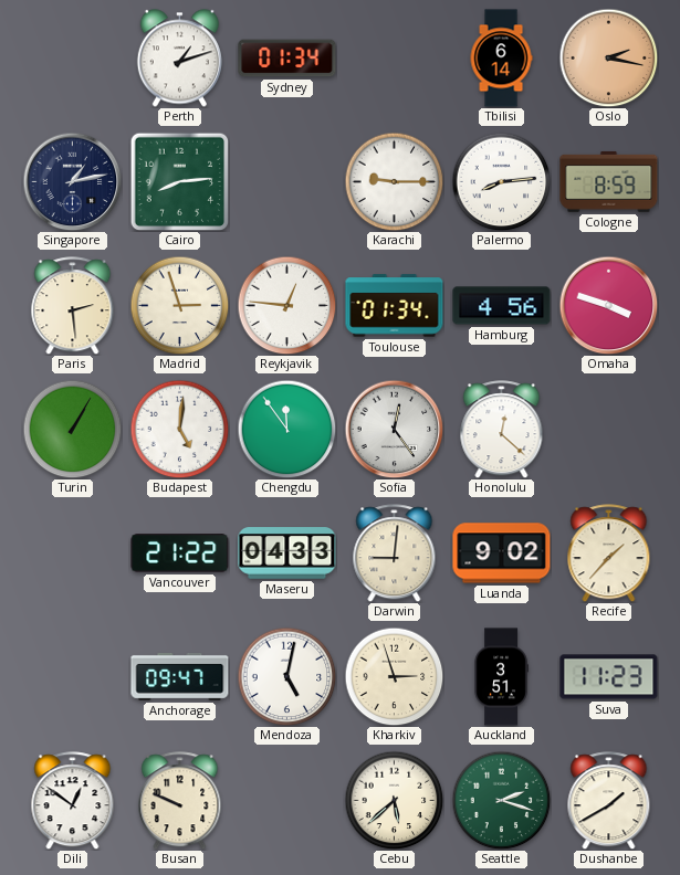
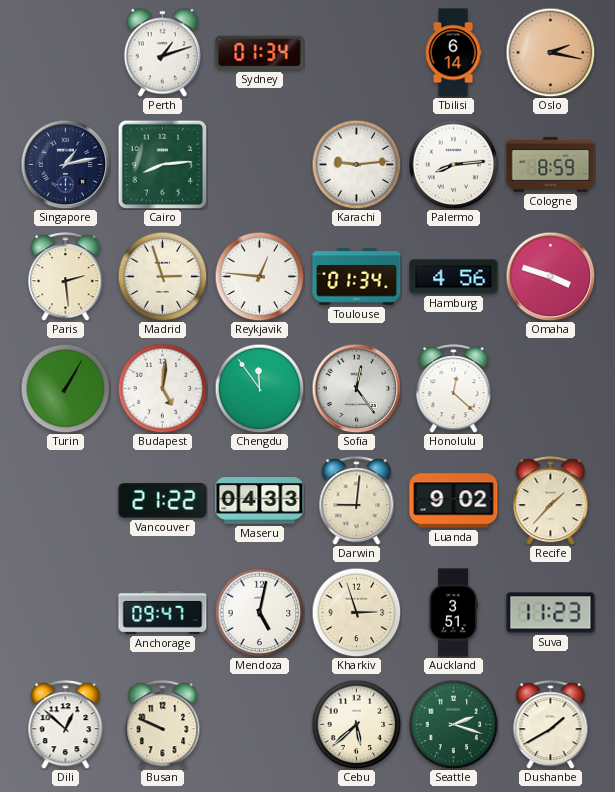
Karachi: 9:15 -> 9:14 (356, 164)
Dili: 12:51 -> 12:52 (66, 725)
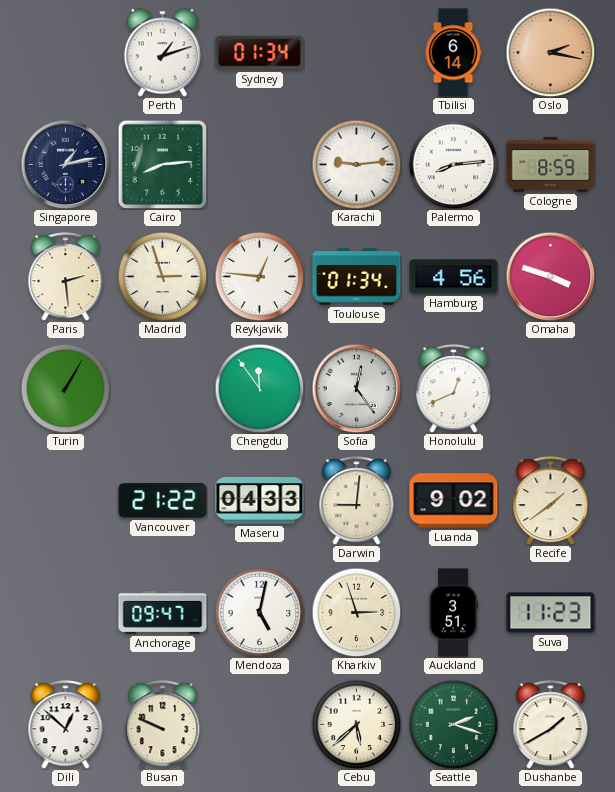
Budapest: 5:01 -> none (162, 388)
Honolulu: 12:22 -> 12:41 (454, 389)
Recife: 1:37 -> 1:39 (551, 501)
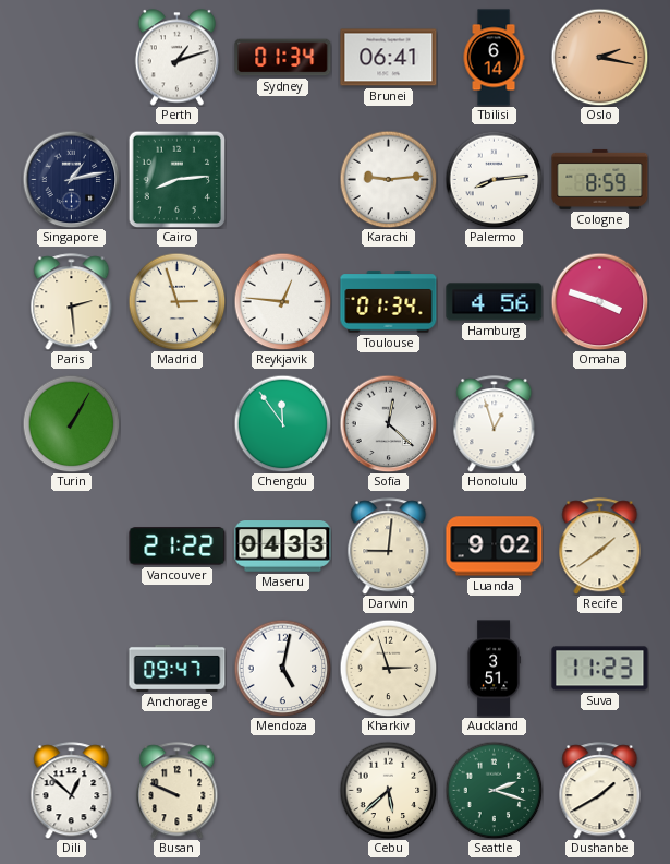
Brunei: none -> 06:41 (389, 58)
Sofia: 12:24 -> 12:22 (388, 423)
Honolulu: 12:41 -> 12:57 (495, 424)
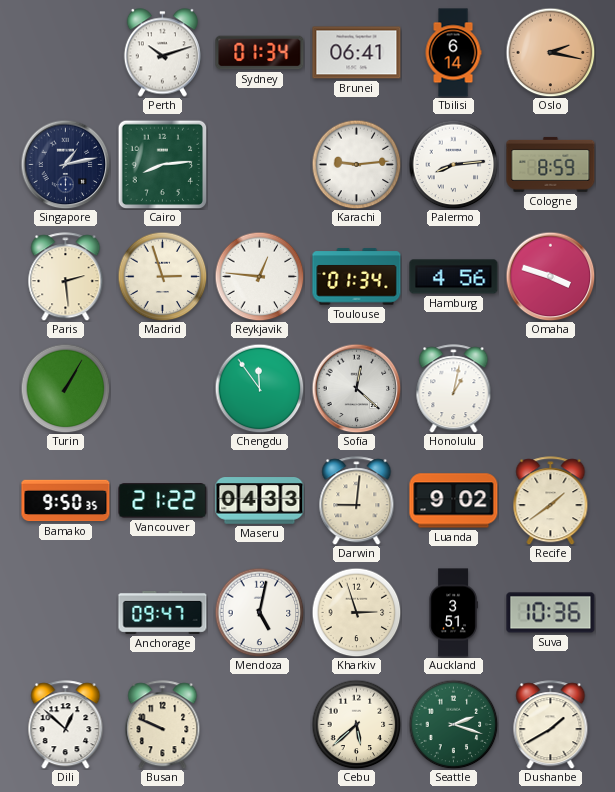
Perth: 1:12 -> 10:12 (162, 53)
Honolulu: 12:57 -> 1:02 (454, 389)
Bamako: none -> 9:50 (66, 501)
Suva: 11:23 -> 10:36 (551, 613)
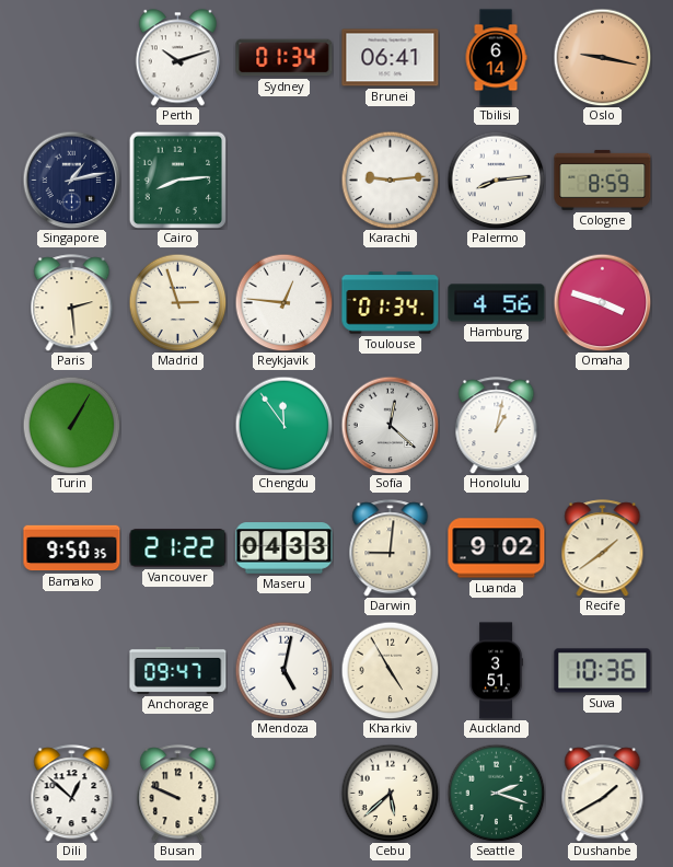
Oslo: 2:17 -> 9:17 (602, 57)
Kharkiv: 2:57 -> 4:55 (390, 670)
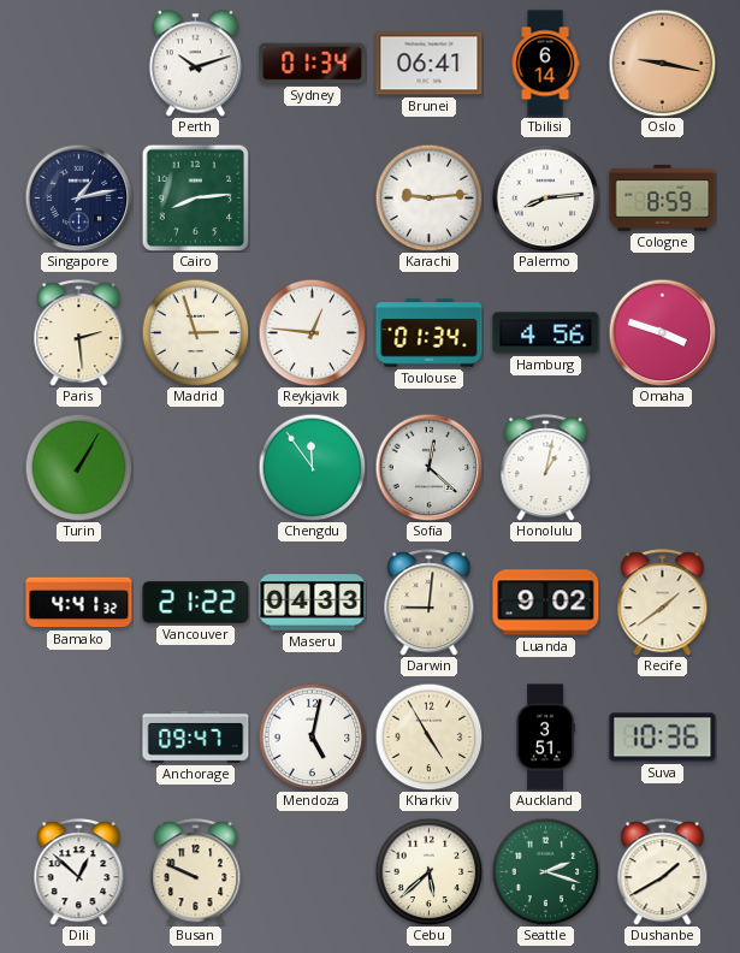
Bamako: 9:50 -> 4:41 (79, 603)
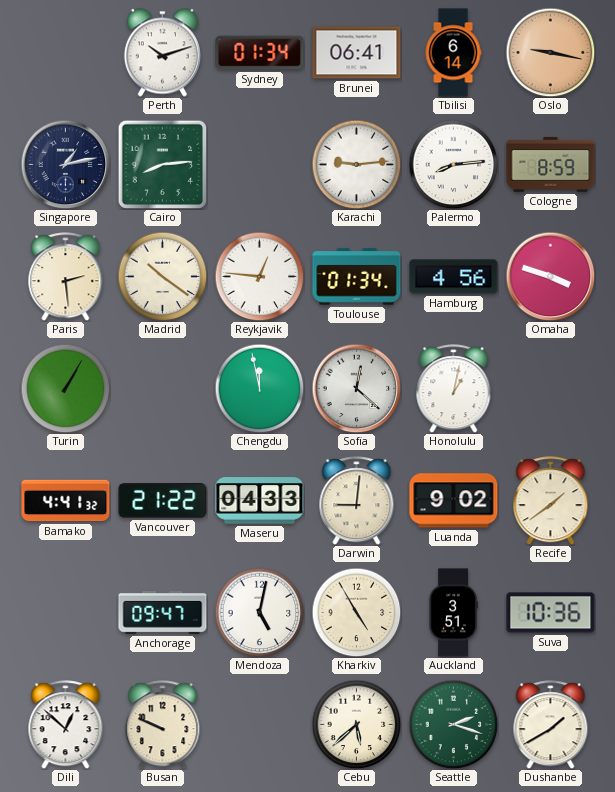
Madrid: 2:57 -> 10:21 (162, 276)
Chengdu: 11:54 -> 11:58 (259, 388)
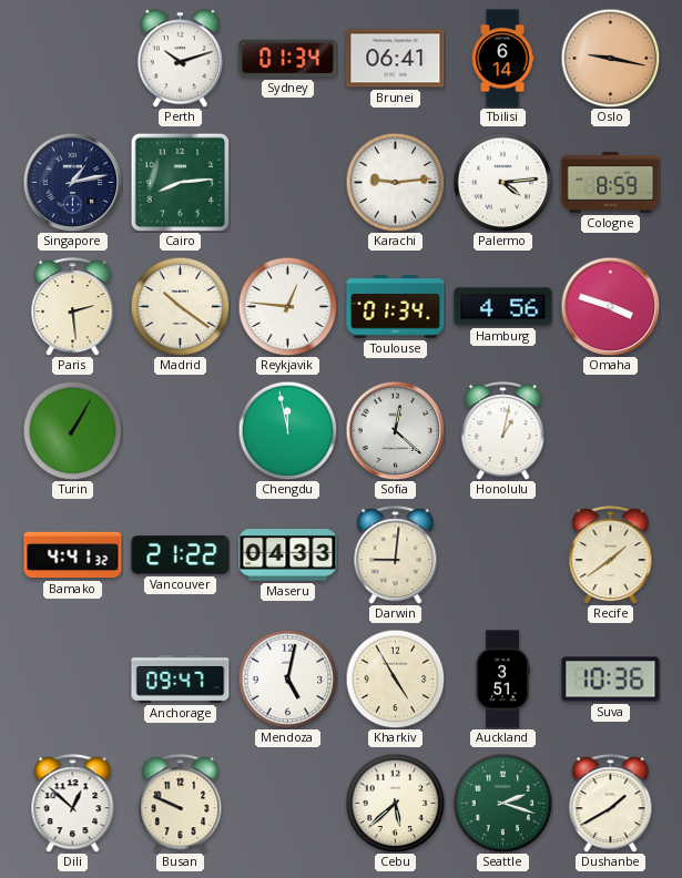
Palermo: 8:14 -> 4:14 (502, 182)
Luanda: 9:02 -> none (454, 501)
